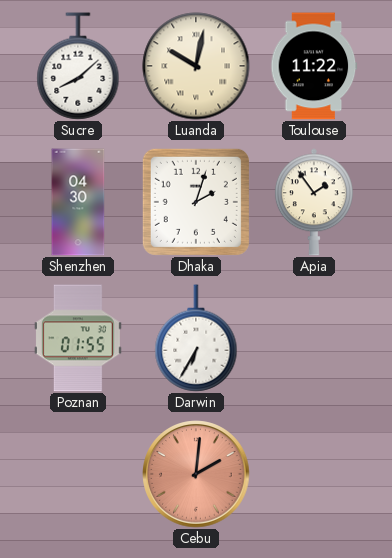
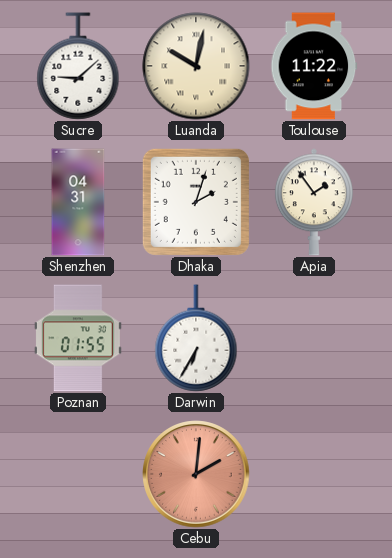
Sucre: 8:08 -> 9:08 (78, 66)
Shenzhen: 04:30 -> 04:31 (78, 202)
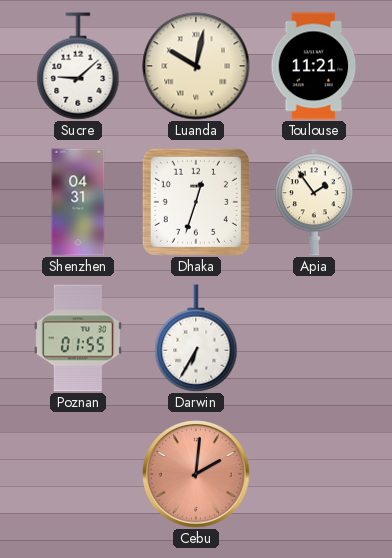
Toulouse: 11:22 -> 11:21 (314, 66)
Dhaka: 2:03 -> 12:33 (196, 202)
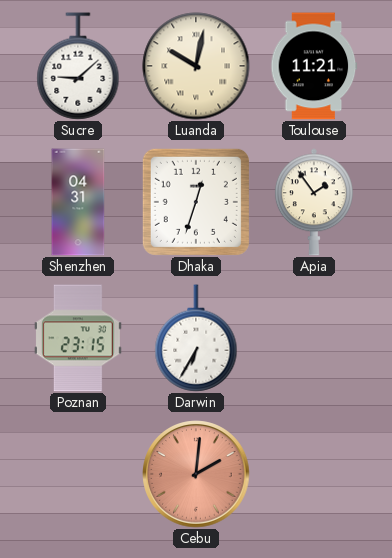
Poznan: 01:55 -> 23:15 (78, 338)
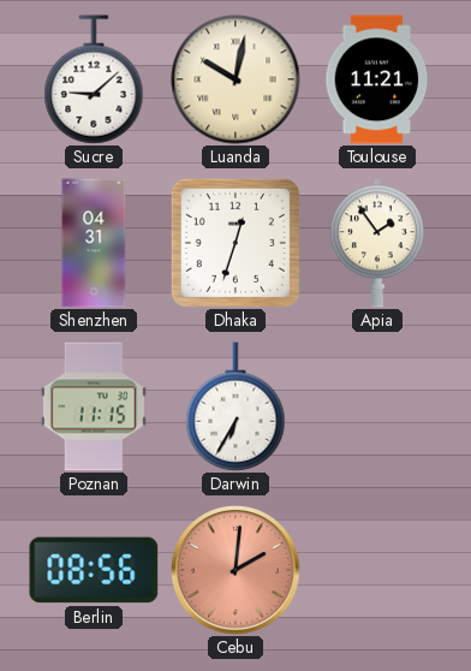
Poznan: 23:15 -> 11:15 (94, 406)
Berlin: none -> 08:56 (94, 570)
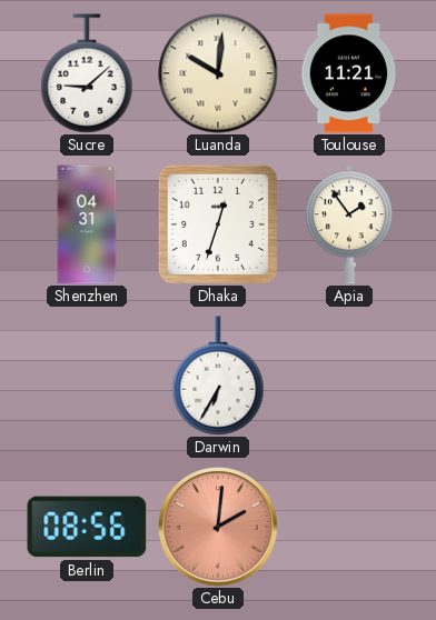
Luanda: 10:02 -> 10:01 (218, 73)
Poznan: 11:15 -> none (94, 406)
